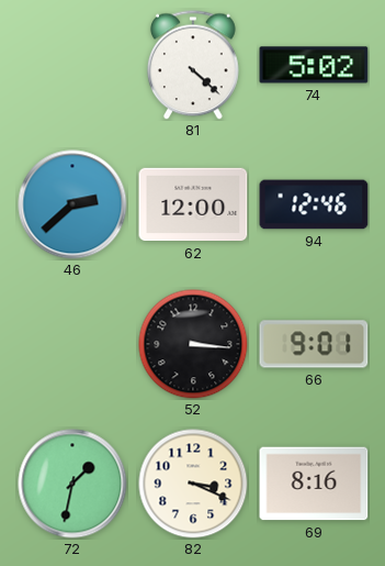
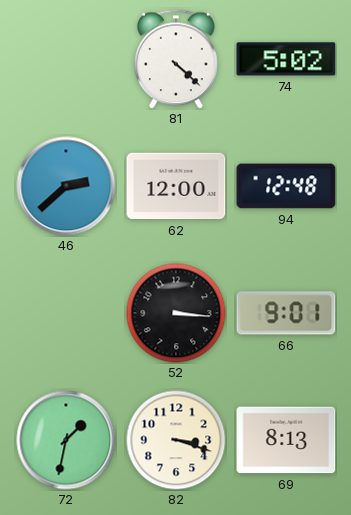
94: 12:46 -> 12:48 (286, 186)
82: 3:19 -> 3:18 (176, 440)
69: 8:16 -> 8:13 (286, 440)
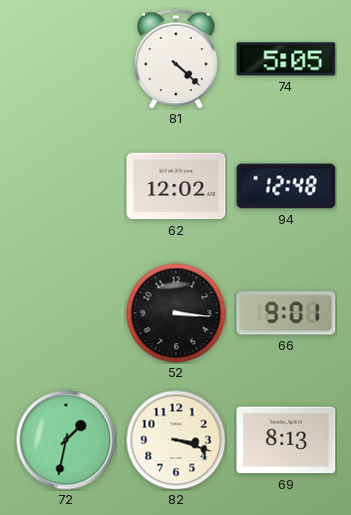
74: 5:02 -> 5:05 (286, 59)
46: 2:38 -> none (66, 186)
62: 12:00 -> 12:02 (176, 186)
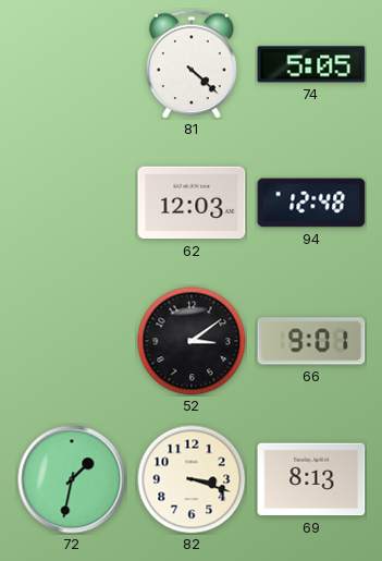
62: 12:02 -> 12:03 (192, 203)
52: 3:16 -> 3:09 (192, 341)
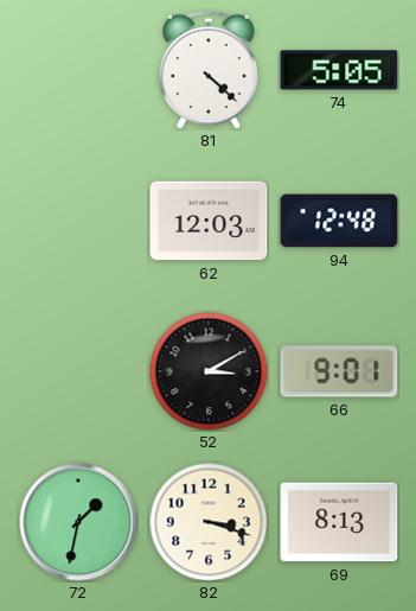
52: 3:09 -> 3:10 (209, 371)
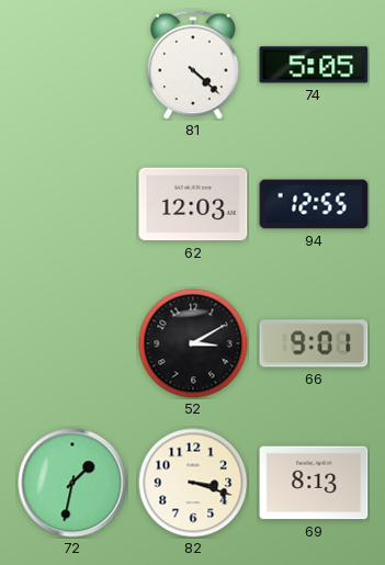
94: 12:48 -> 12:55 (314, 204)
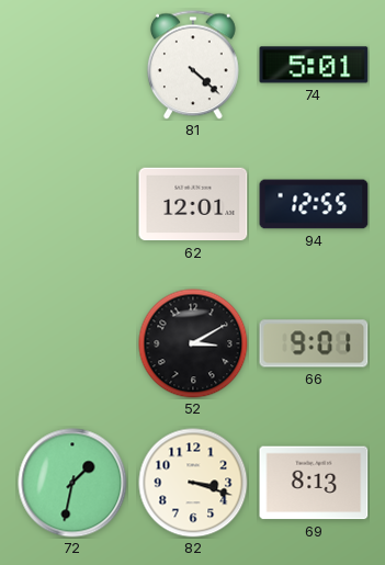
74: 5:05 -> 5:01 (314, 65)
62: 12:03 -> 12:01 (193, 204)
